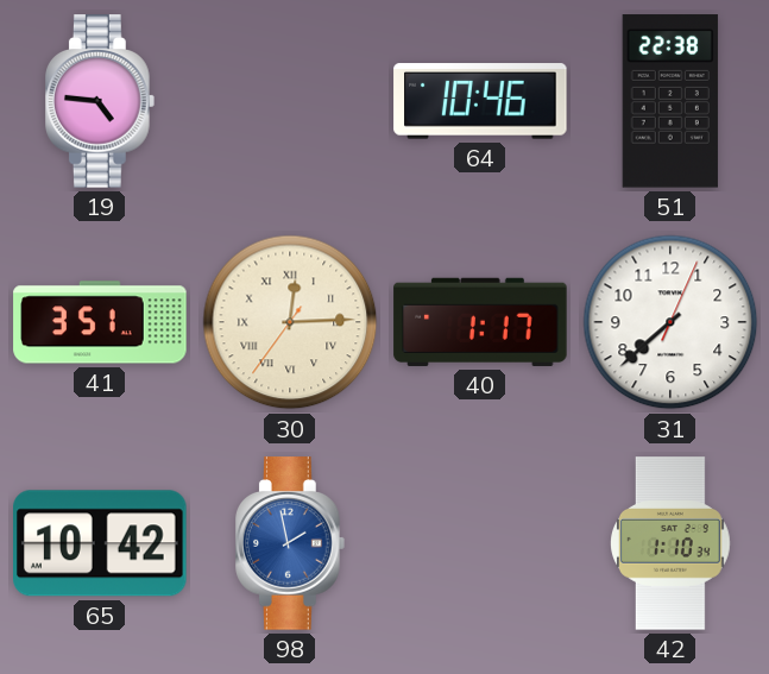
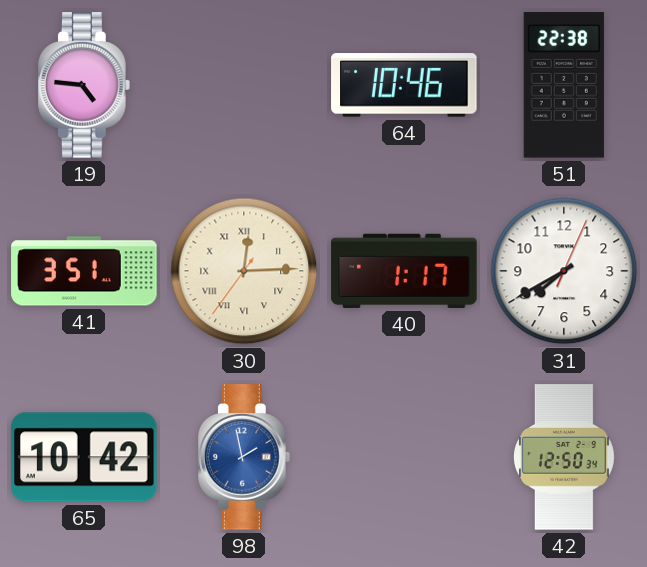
31: 7:38 -> 7:40 (564, 271)
42: 1:10 -> 12:50 (565, 457)
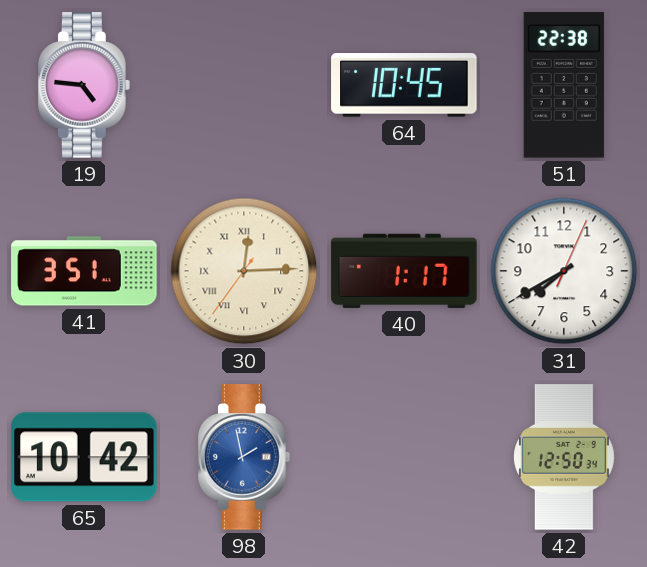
64: 10:46 -> 10:45 (404, 85)
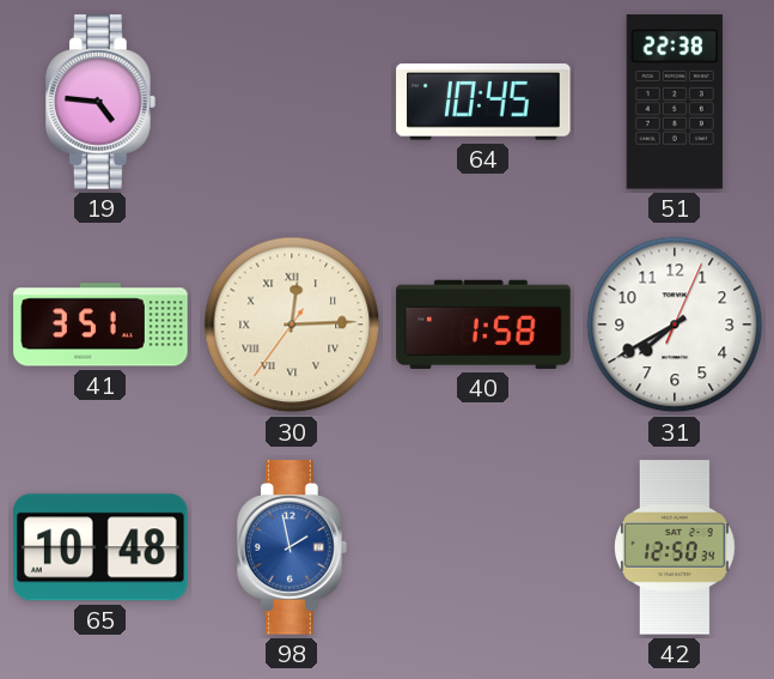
40: 1:17 -> 1:58 (483, 325)
65: 10:42 -> 10:48 (102, 547)
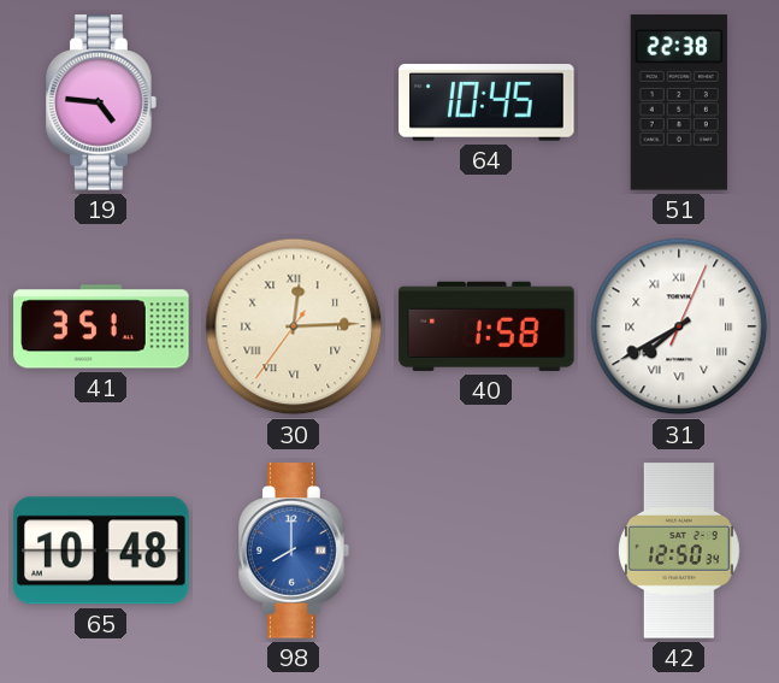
31 numerals: Arabic -> Roman (679, 326)
98: 1:58 -> 8:00 (295, 550)
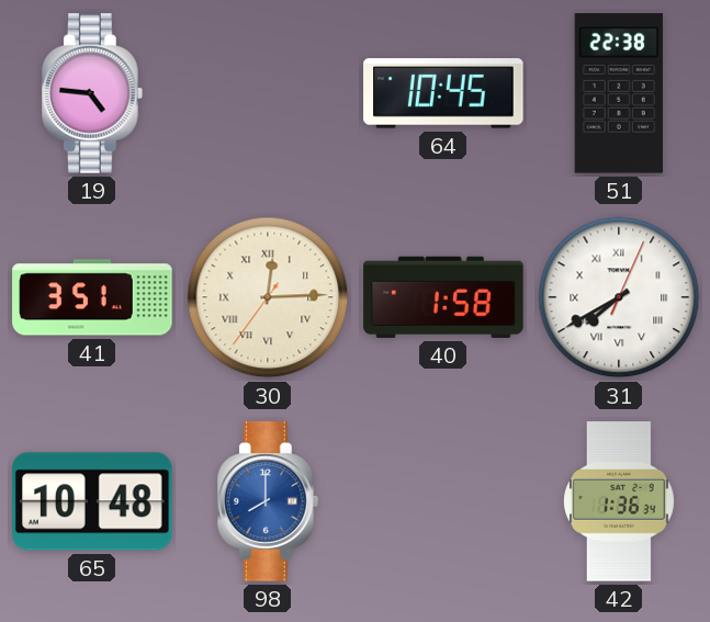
42: 12:50 -> 1:36 (620, 501)
